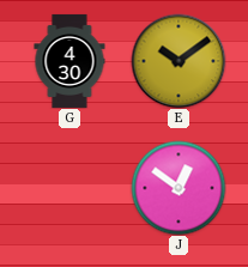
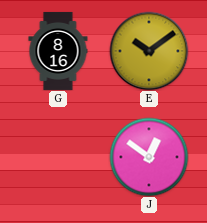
G: 4:30 -> 8:16 (58, 51)
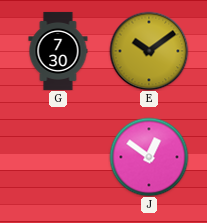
G: 8:16 -> 7:30 (58, 51)
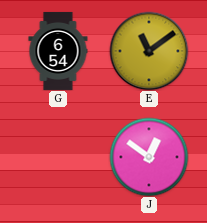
G: 7:30 -> 6:54 (58, 51)
E: 10:09 -> 11:09 (149, 51)
